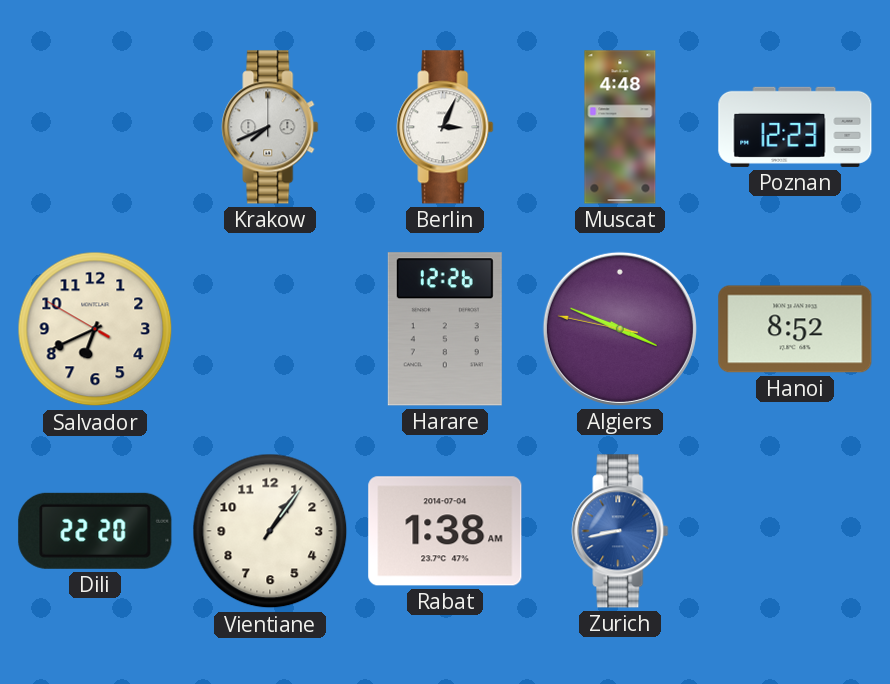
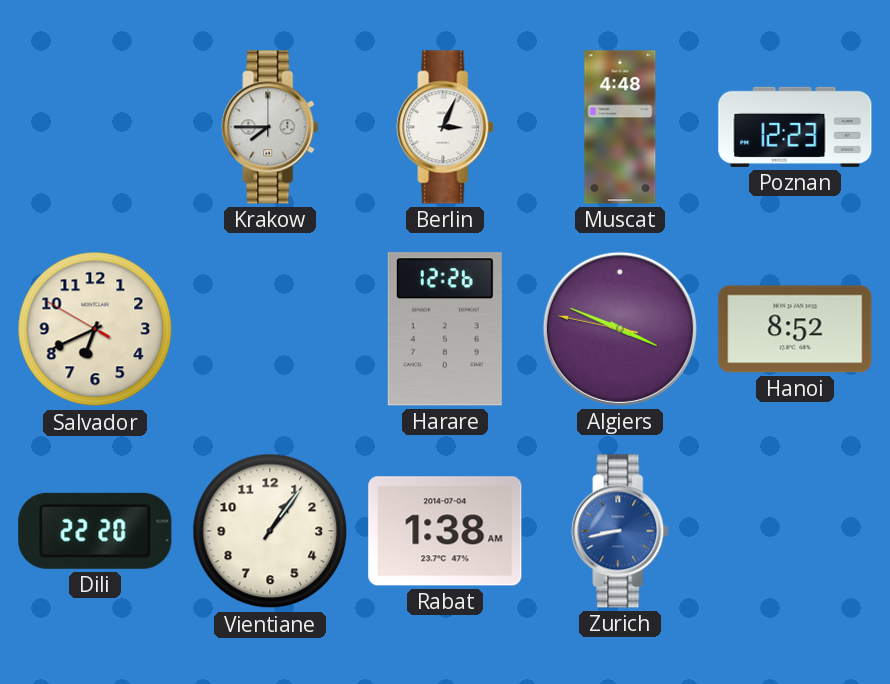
Krakow: 7:41 -> 7:45 (270, 127)
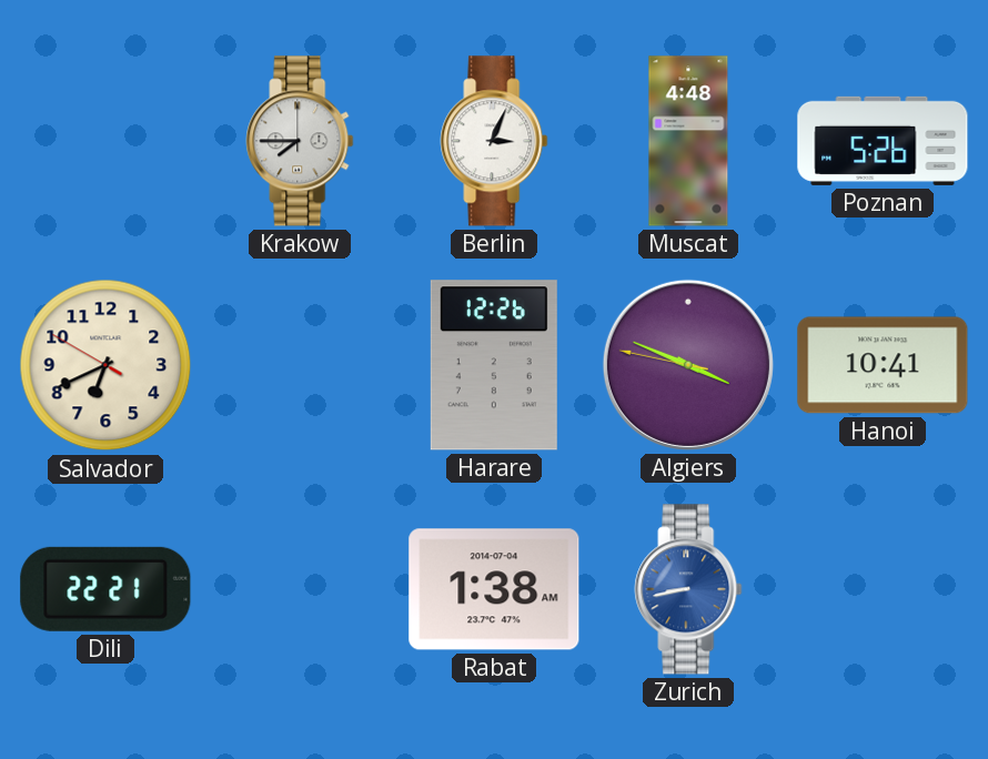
Poznan: 12:23 -> 5:26 (883, 141)
Hanoi: 8:52 -> 10:41 (883, 365)
Dili: 22:20 -> 22:21 (105, 589)
Vientiane: 1:06 -> none (270, 531)
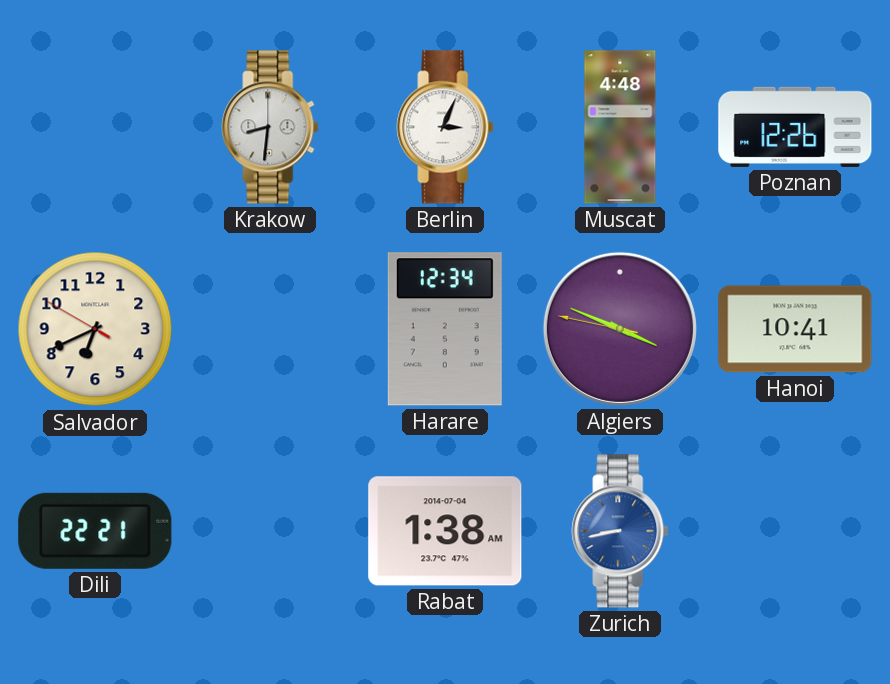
Krakow: 7:45 -> 8:31 (270, 127)
Poznan: 5:26 -> 12:26 (795, 127)
Harare: 12:26 -> 12:34 (445, 329)
